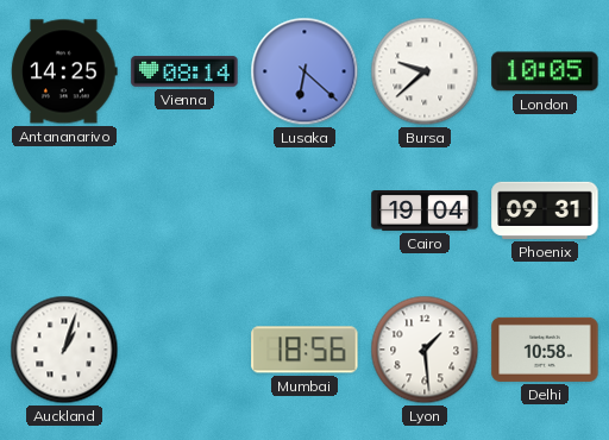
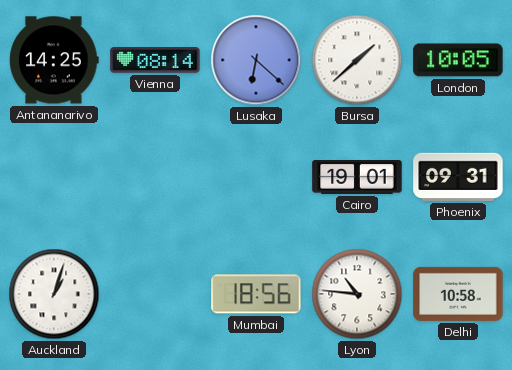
Bursa: 9:38 -> 1:38 (357, 60)
Cairo: 19:04 -> 19:01 (357, 178)
Lyon: 1:29 -> 10:46 (357, 294)
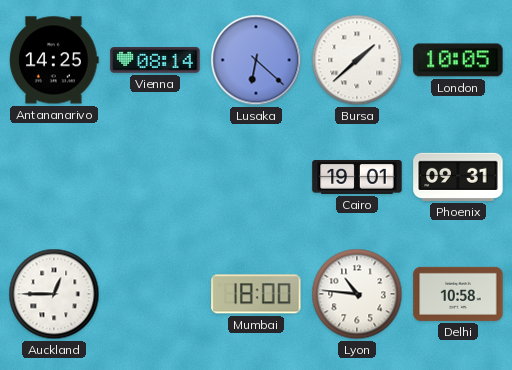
Auckland: 1:03 -> 12:45 (54, 294)
Mumbai: 18:56 -> 18:00 (256, 294)
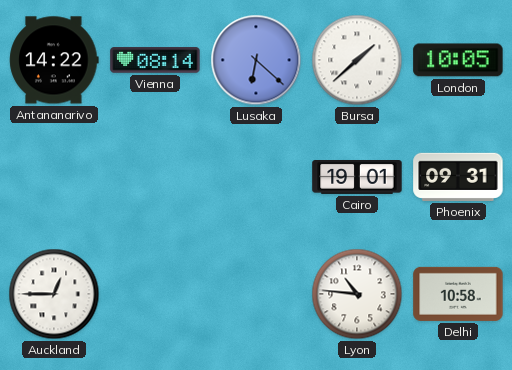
Antananarivo: 14:25 -> 14:22 (54, 60)
Mumbai: 18:00 -> none (256, 294)
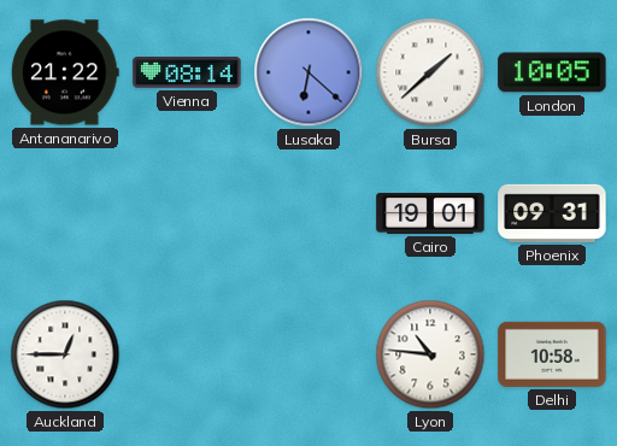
Antananarivo: 14:22 -> 21:22 (65, 72)
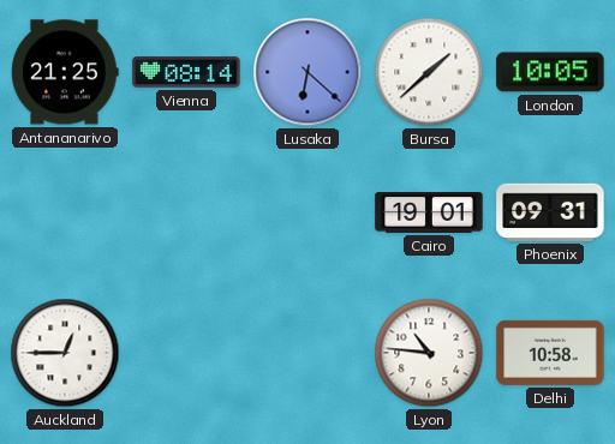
Antananarivo: 21:22 -> 21:25 (65, 72)
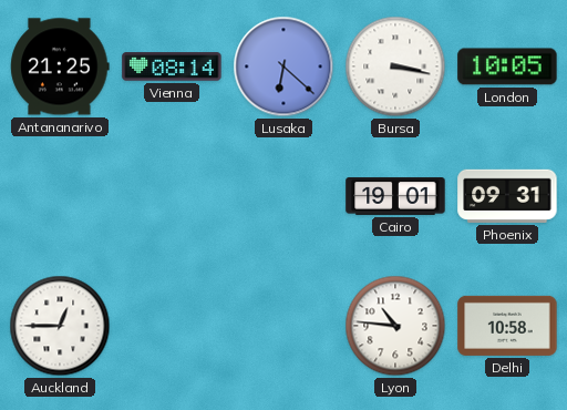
Bursa: 1:38 -> 3:17 (395, 66)
